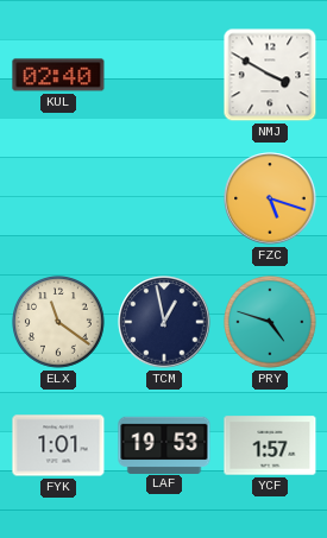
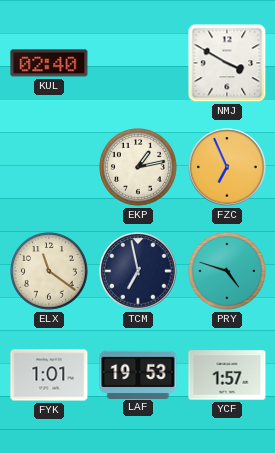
EKP: none -> 1:13 (139, 168)
FZC: 5:18 -> 6:56 (227, 167)
TCM: 12:58 -> 6:58 (138, 271)
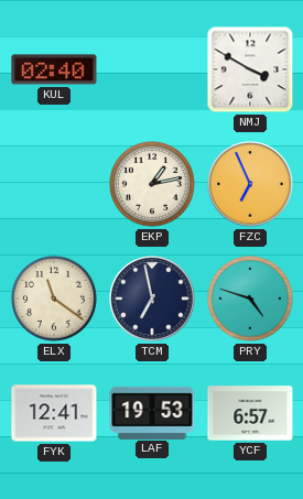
FYK: 1:01 -> 12:41 (54, 413)
YCF: 1:57 -> 6:57 (250, 413)
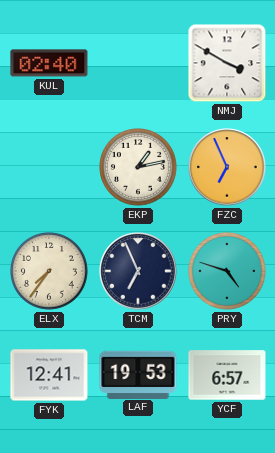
ELX: 11:21 -> 7:36 (50, 272)
TCM: 6:58 -> 6:56 (138, 271)
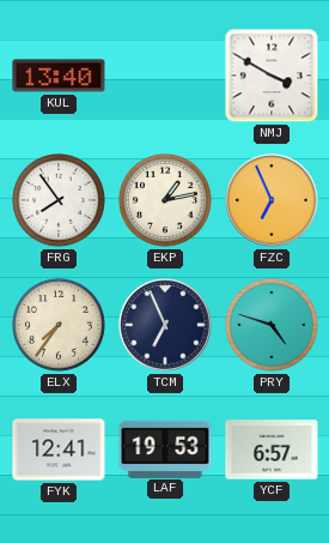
KUL: 02:40 -> 13:40 (59, 76)
FRG: none -> 7:54 (60, 201)
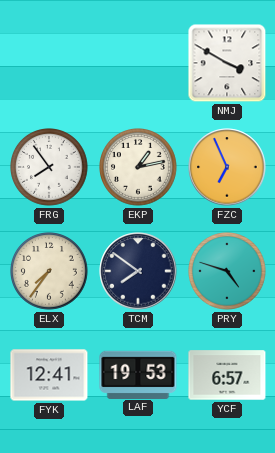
KUL: 13:40 -> none (59, 76)
TCM: 6:56 -> 7:51 (138, 271)
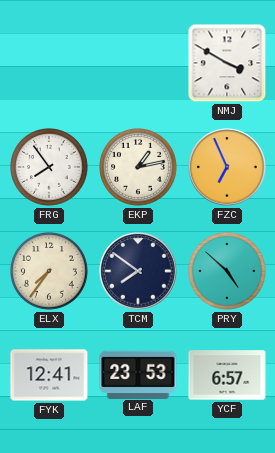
PRY: 4:48 -> 4:52 (228, 272)
LAF: 19:53 -> 23:53 (138, 374)
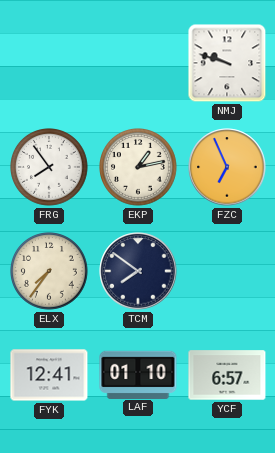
NMJ: 3:50 -> 9:48 (227, 63)
PRY: 4:52 -> none (228, 272)
LAF: 23:53 -> 01:10 (138, 374)
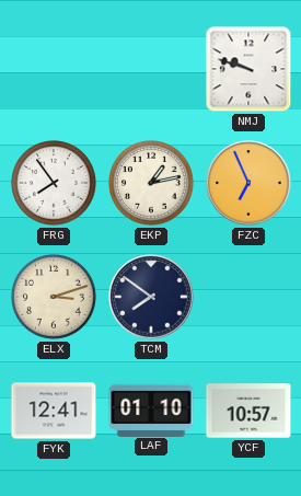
ELX: 7:36 -> 3:12 (55, 298)
YCF: 6:57 -> 10:57 (248, 411)
